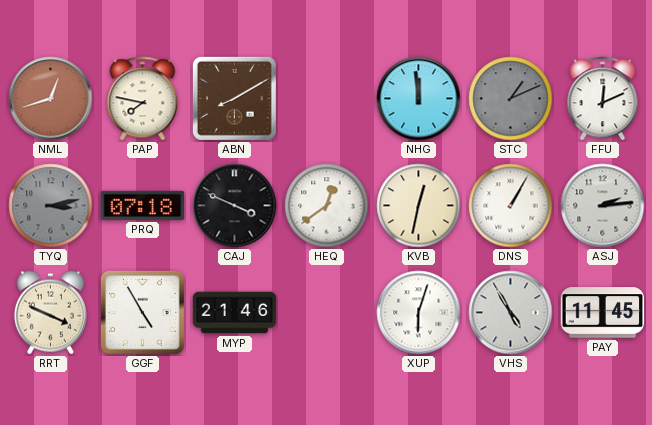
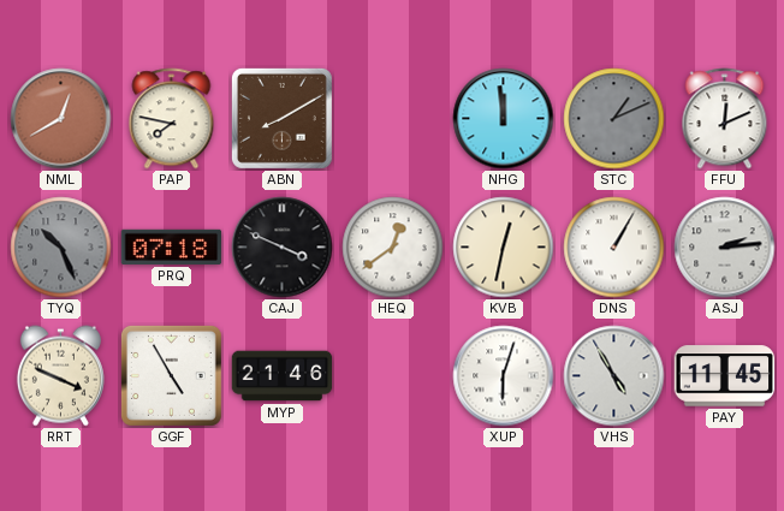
NML: 12:42 -> 12:40 (61, 119)
TYQ: 3:13 -> 10:26 (61, 248)
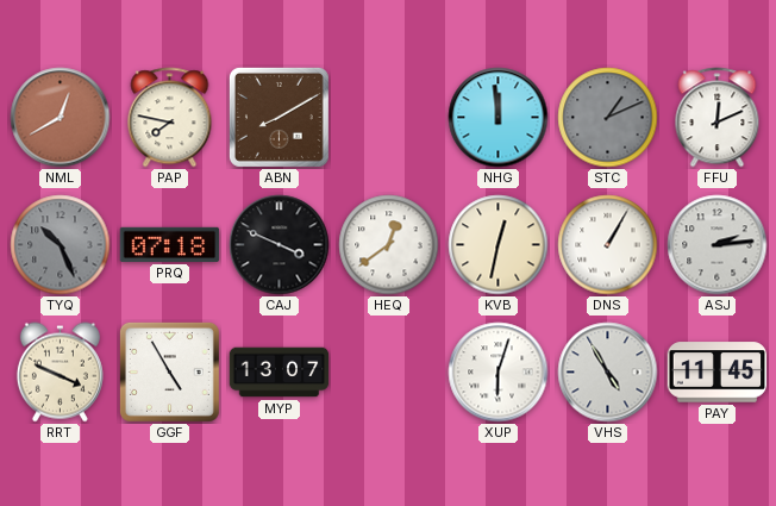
MYP: 21:46 -> 13:07 (280, 373)
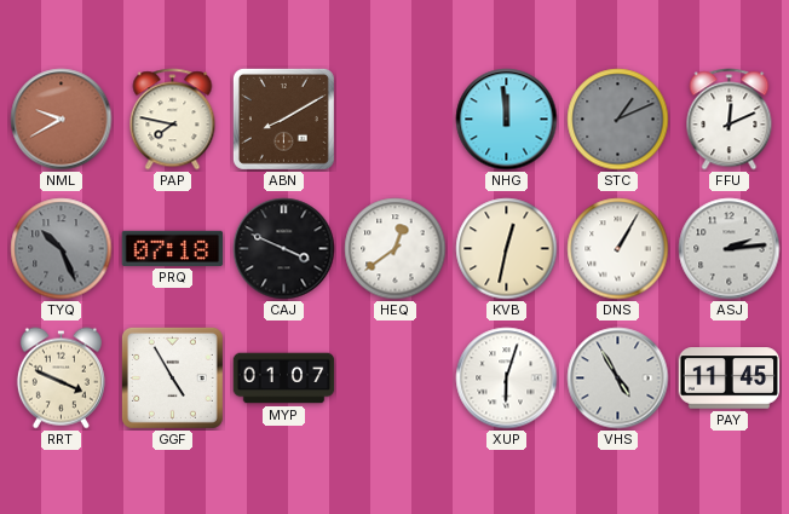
NML: 12:40 -> 9:40 (62, 120)
MYP: 13:07 -> 01:07 (284, 379)
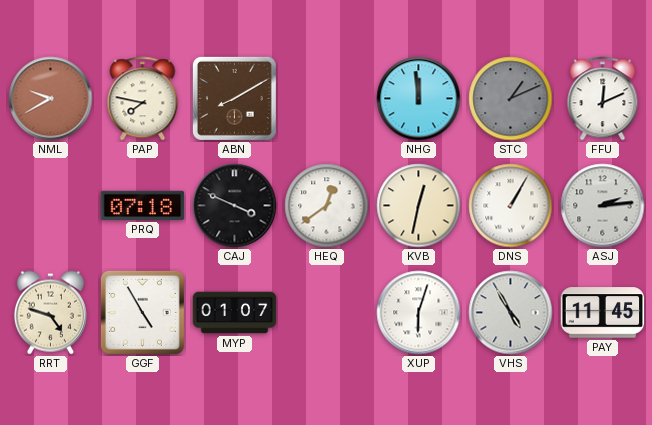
TYQ: 10:26 -> none (62, 249)
RRT: 3:49 -> 4:48 (50, 313)
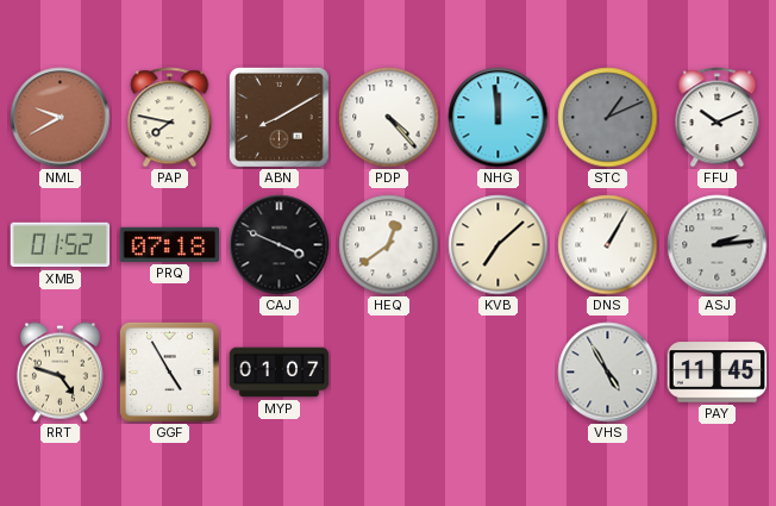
PDP: none -> 4:23 (389, 118)
FFU: 12:11 -> 10:11 (718, 118)
XMB: none -> 01:52 (61, 245)
KVB: 12:32 -> 7:08 (499, 245)
XUP: 6:03 -> none (419, 313)
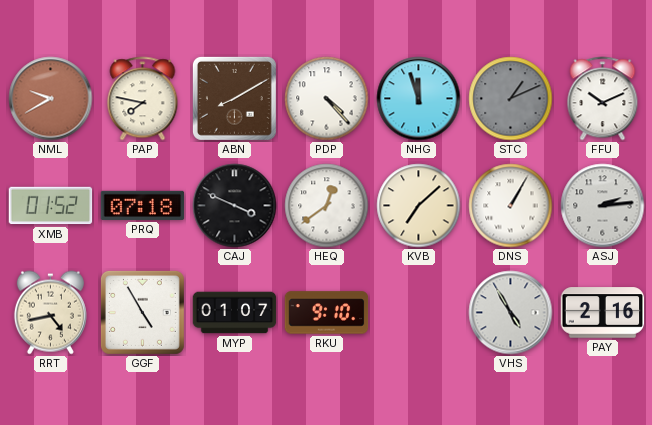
NHG: 11:59 -> 11:57 (419, 99)
RRT: 4:48 -> 4:43 (50, 313)
RKU: none -> 9:10 (327, 313)
PAY: 11:45 -> 2:16 (603, 313)
